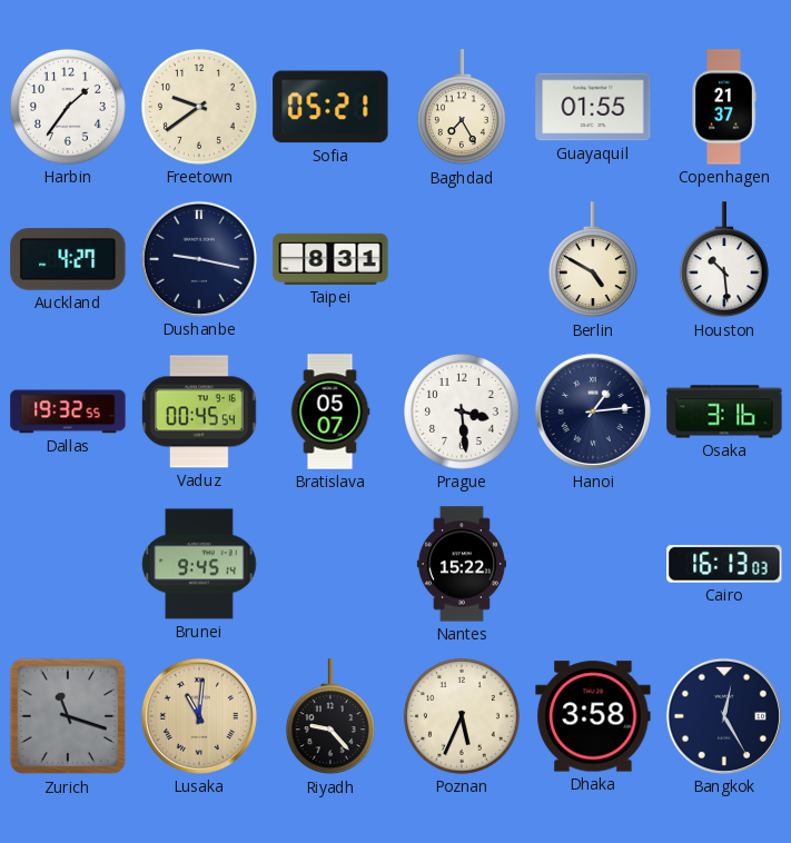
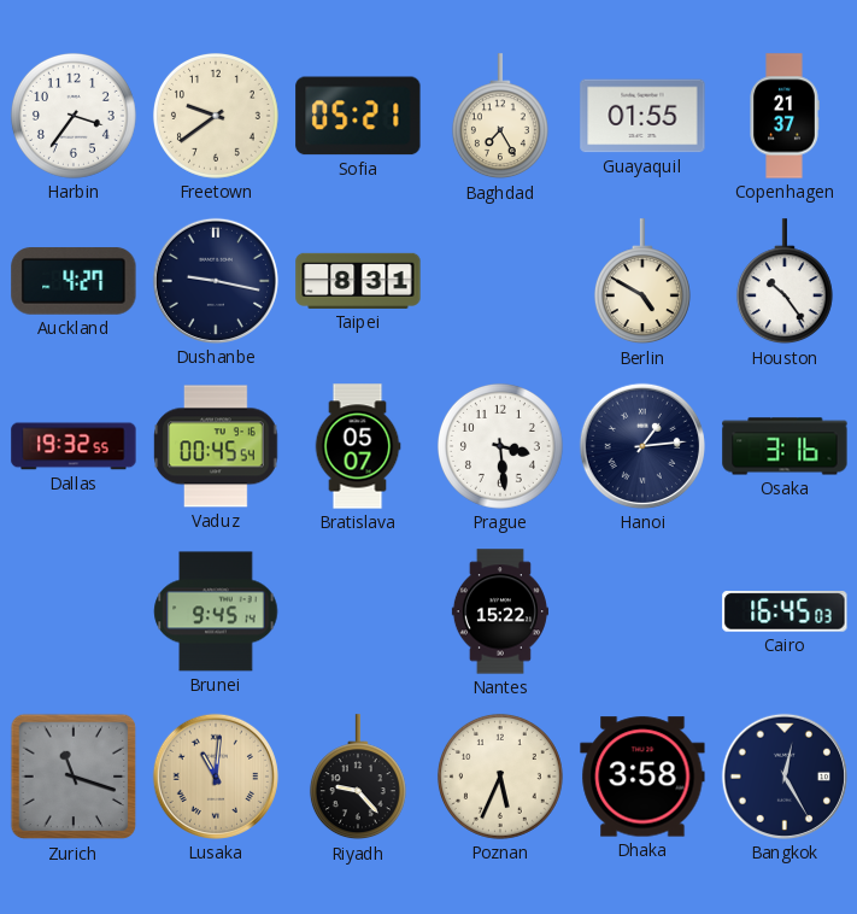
Harbin: 1:36 -> 3:36 (74, 116)
Houston: 10:29 -> 10:24 (785, 282)
Cairo: 16:13 -> 16:45 (785, 611)
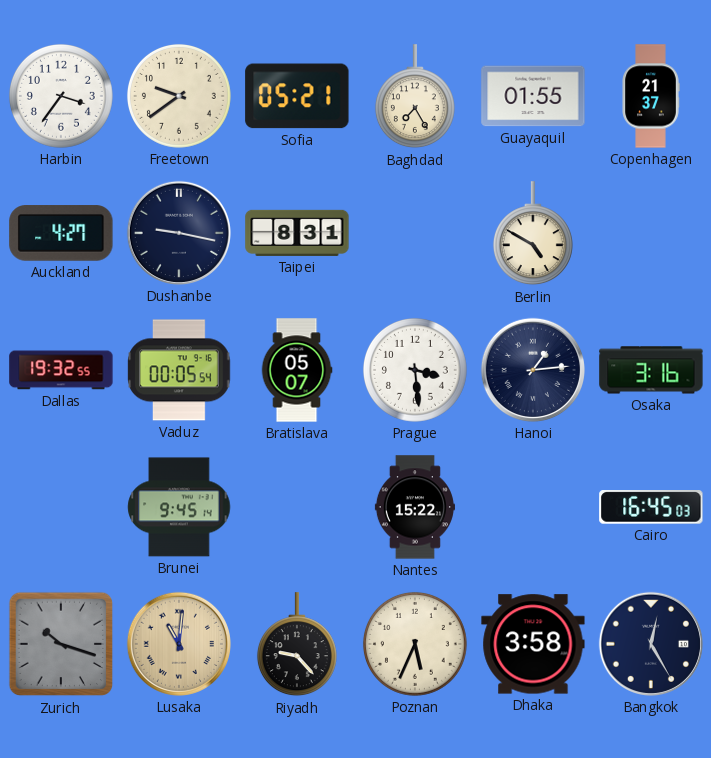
Houston: 10:24 -> none (785, 282)
Vaduz: 00:45 -> 00:05 (179, 370)
Zurich: 11:18 -> 10:18 (61, 644)
